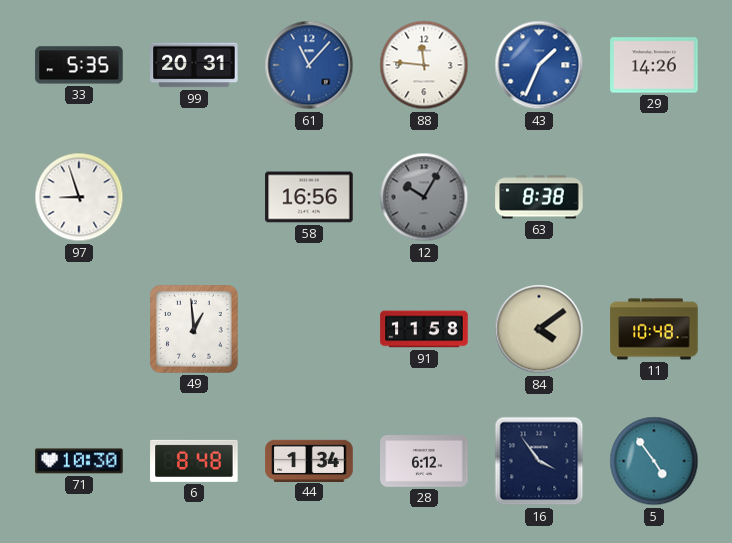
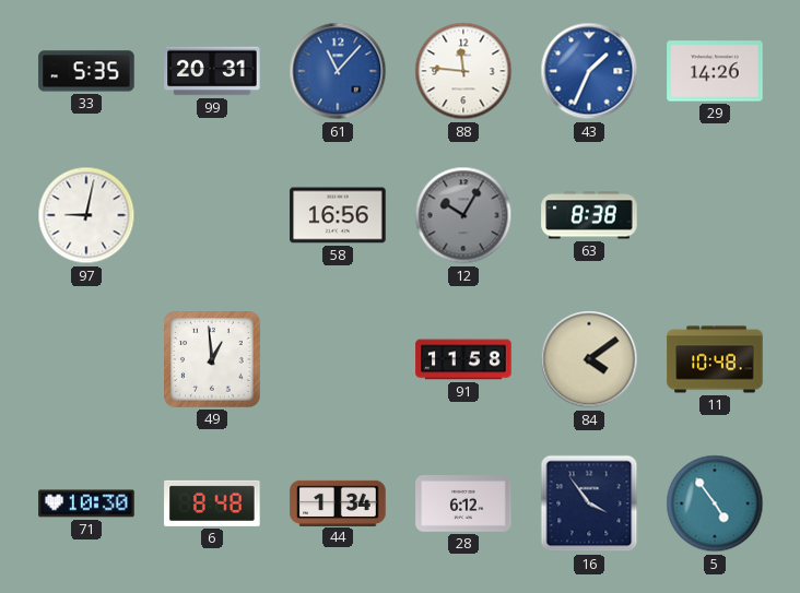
97: 8:57 -> 9:02 (86, 215)
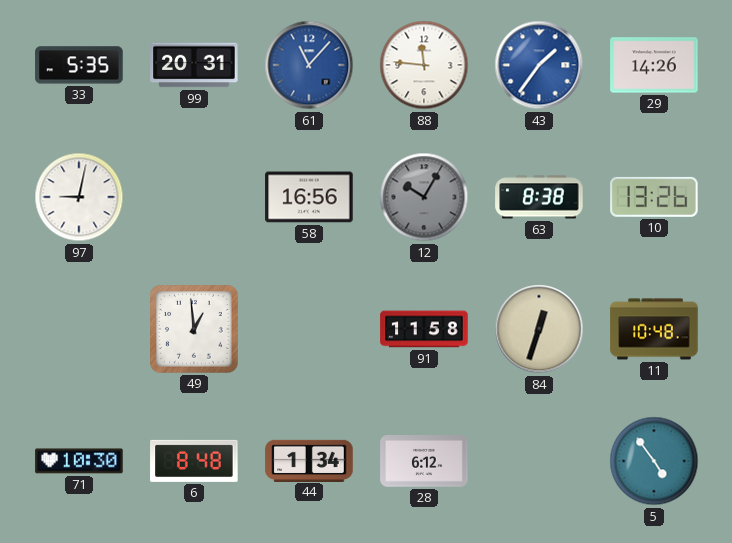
43: 1:34 -> 1:36 (539, 65)
10: none -> 13:26 (654, 197)
84: 4:09 -> 12:33 (539, 329)
16: 3:54 -> none (589, 503)
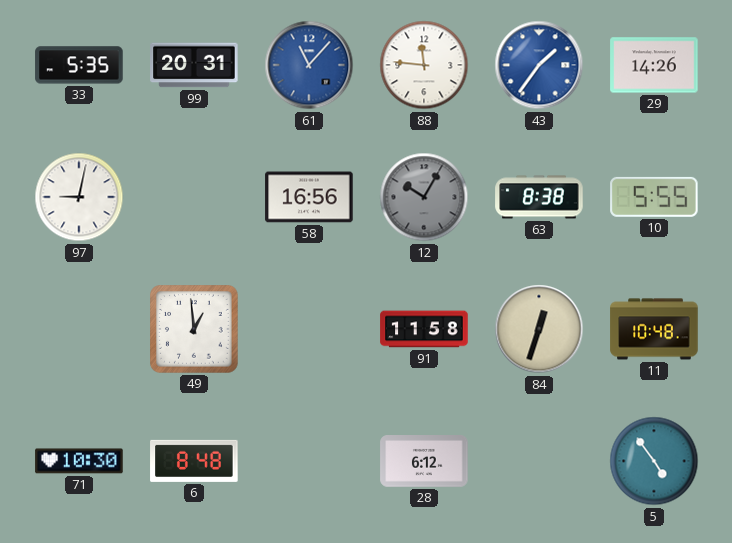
10: 13:26 -> 5:55 (654, 197)
44: 1:34 -> none (309, 460)
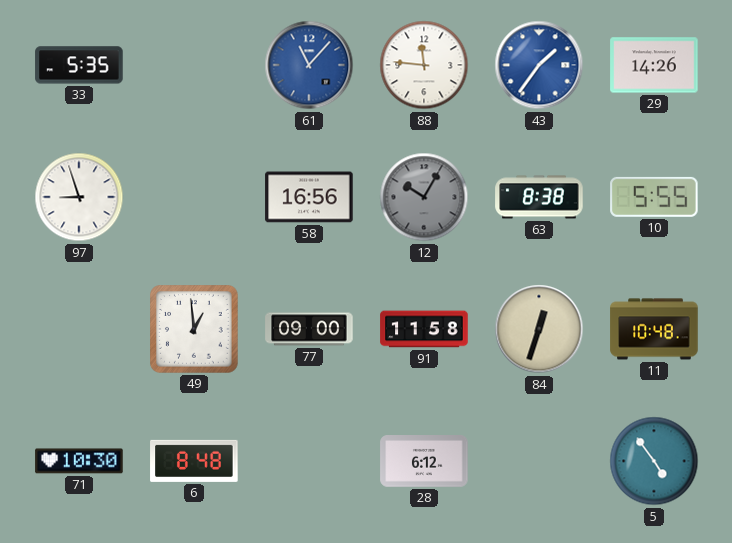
99: 20:31 -> none (194, 65)
97: 9:02 -> 8:57 (79, 197)
77: none -> 09:00 (309, 329)
